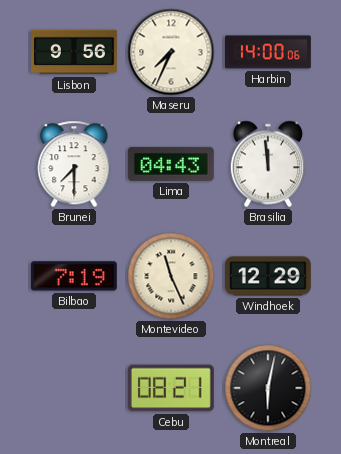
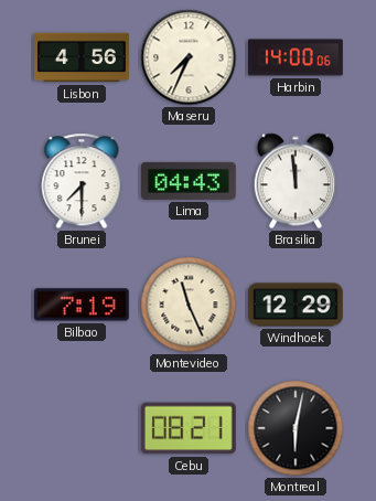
Lisbon: 9:56 -> 4:56 (83, 57)
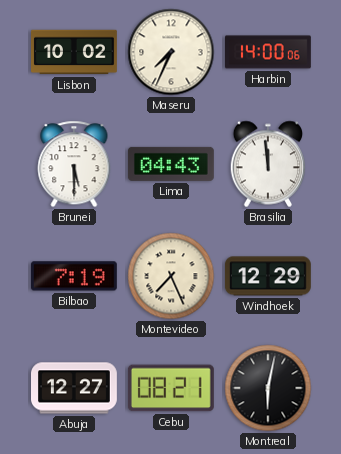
Lisbon: 4:56 -> 10:02 (75, 52)
Brunei: 7:30 -> 5:30 (74, 164)
Montevideo: 11:26 -> 7:26 (171, 276)
Abuja: none -> 12:27 (75, 388)
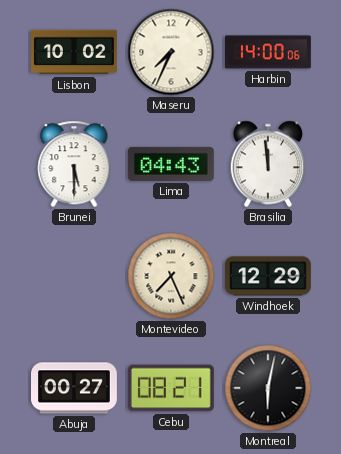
Bilbao: 7:19 -> none (74, 276)
Abuja: 12:27 -> 00:27 (75, 388)
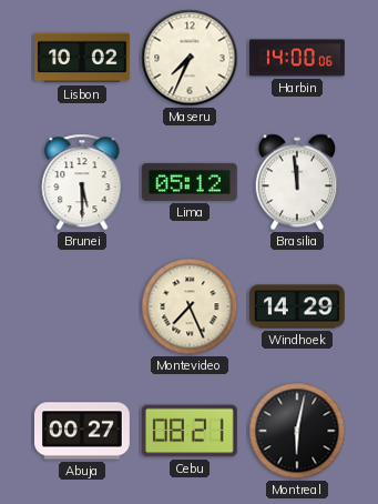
Lima: 04:43 -> 05:12 (190, 182)
Windhoek: 12:29 -> 14:29 (297, 306)
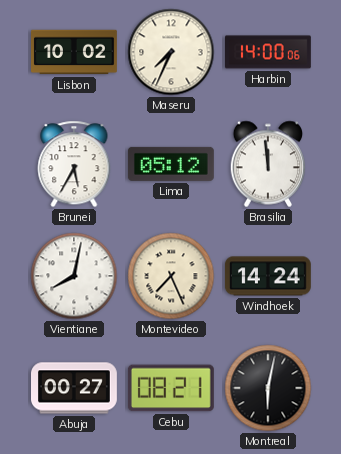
Brunei: 5:30 -> 5:35 (74, 164)
Vientiane: none -> 8:02 (74, 276)
Windhoek: 14:29 -> 14:24 (268, 276)
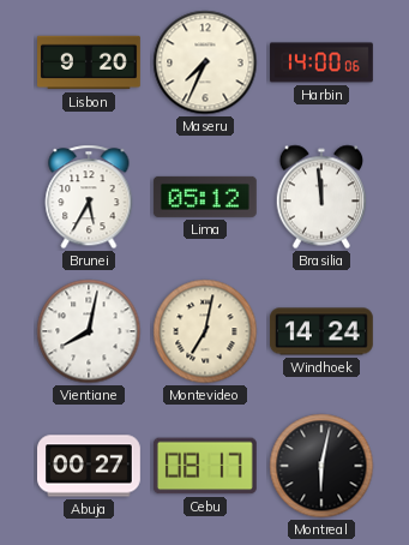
Lisbon: 10:02 -> 9:20 (90, 62)
Montevideo: 7:26 -> 7:02 (205, 331)
Cebu: 08:21 -> 08:17 (205, 466)
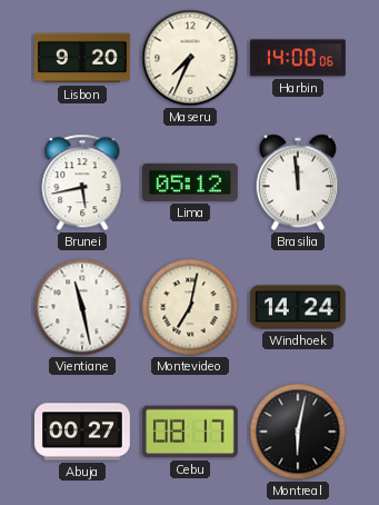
Brunei: 5:35 -> 5:43 (82, 182)
Vientiane: 8:02 -> 11:28 (82, 307)
